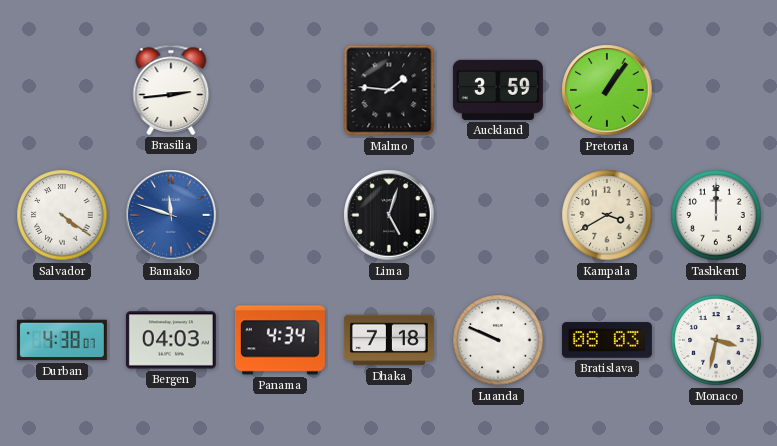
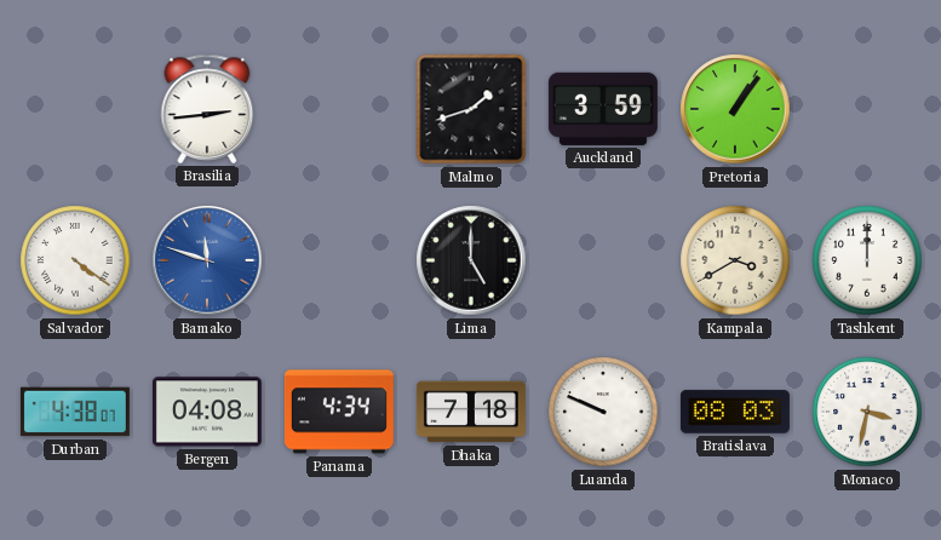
Malmo: 1:46 -> 1:42 (471, 109)
Lima: 5:03 -> 5:00 (471, 260)
Bergen: 04:03 -> 04:08 (207, 412)
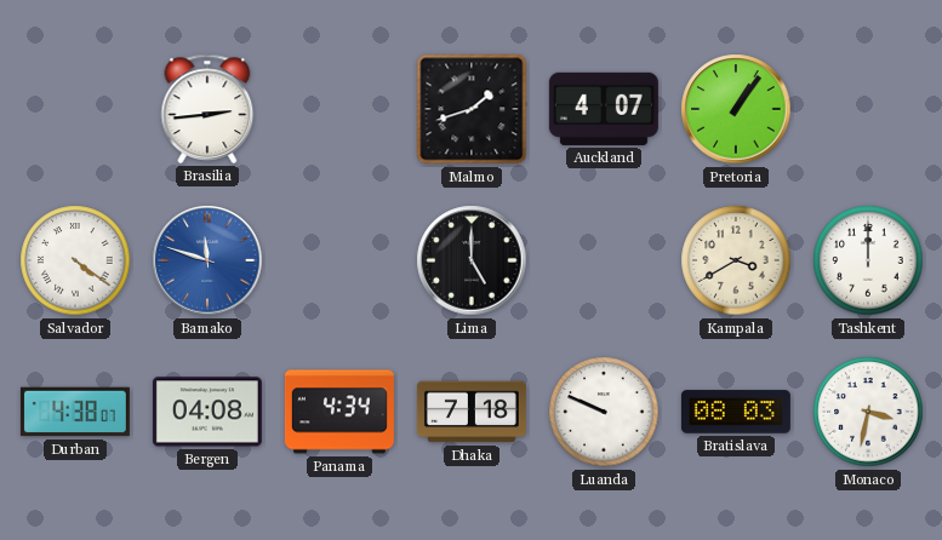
Auckland: 3:59 -> 4:07 (604, 109)
